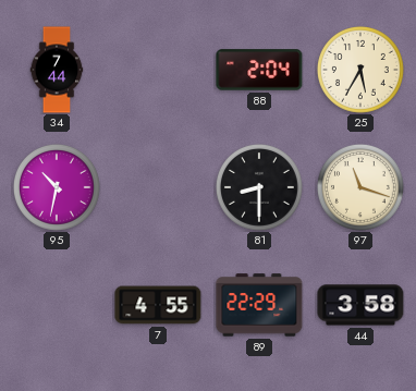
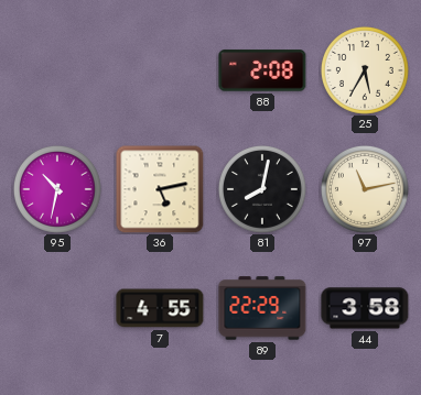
34: 7:44 -> none (57, 70)
88: 2:04 -> 2:08 (262, 70)
36: none -> 5:13 (160, 189)
81: 8:30 -> 8:02 (262, 189)
97: 11:18 -> 11:13 (365, 189)
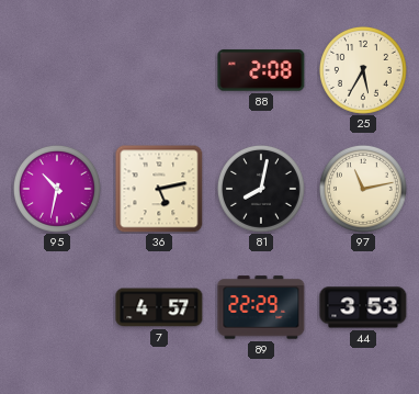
7: 4:55 -> 4:57 (159, 307)
44: 3:58 -> 3:53 (363, 307)
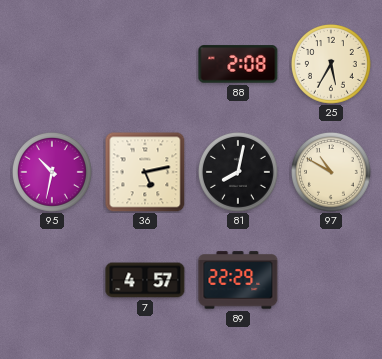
97: 11:13 -> 10:50 (331, 172)
44: 3:53 -> none (363, 307)
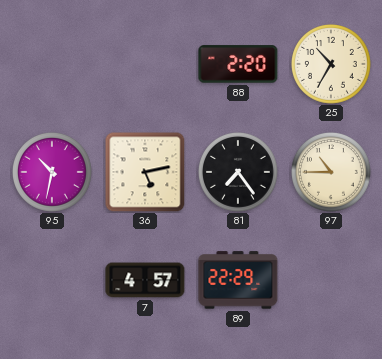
88: 2:08 -> 2:20 (238, 64)
25: 5:35 -> 10:35 (331, 64)
81: 8:02 -> 7:24 (238, 172)
97: 10:50 -> 10:45 (331, 172)
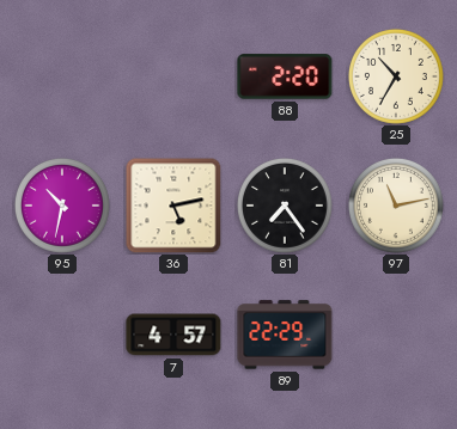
97: 10:45 -> 11:13 (396, 206)
